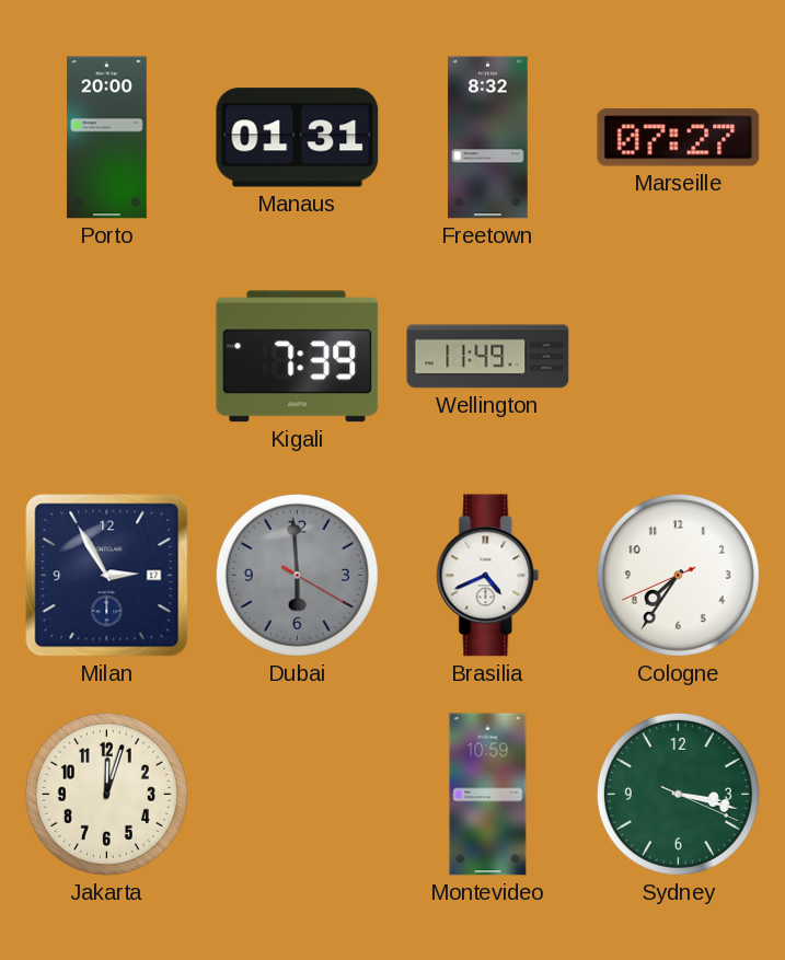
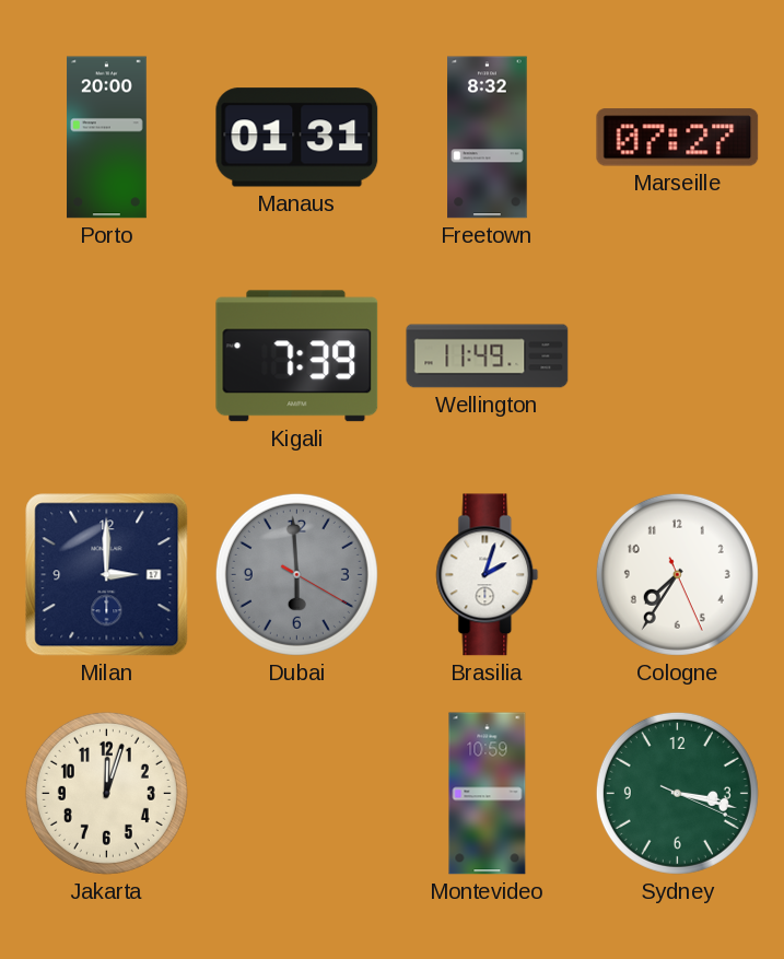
Milan: 2:55 -> 3:00 (107, 575)
Brasilia: 4:41 -> 2:03 (488, 575)
Cologne: 7:35:41 -> 7:35:26 (677, 574)
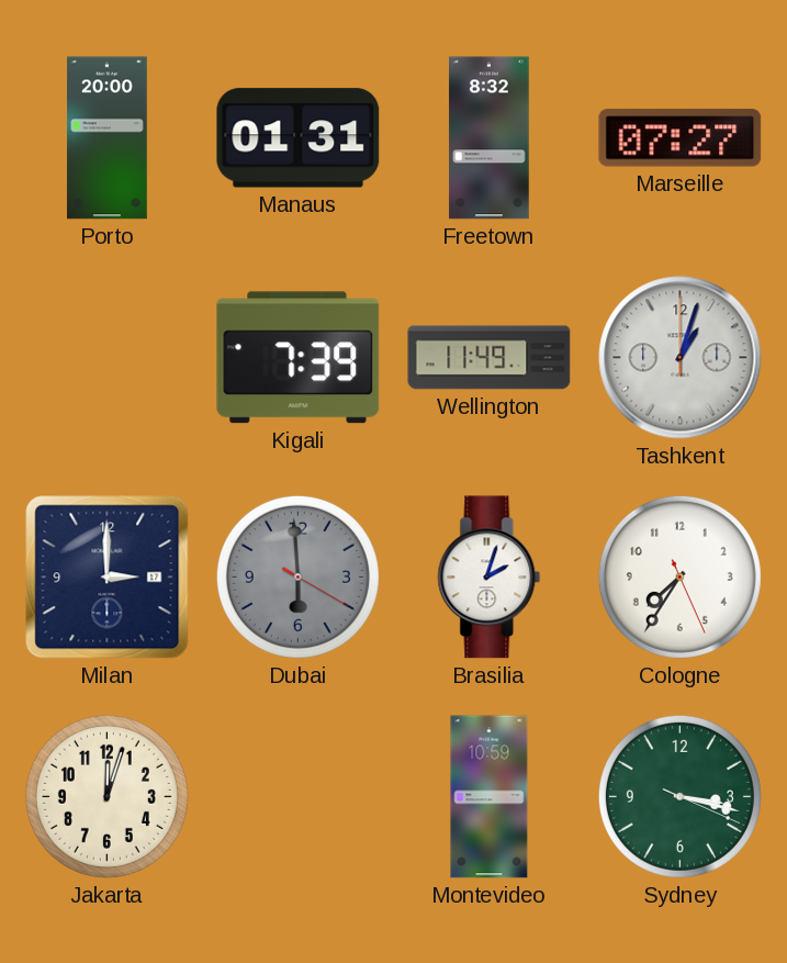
Tashkent: none -> 1:03 (681, 358)
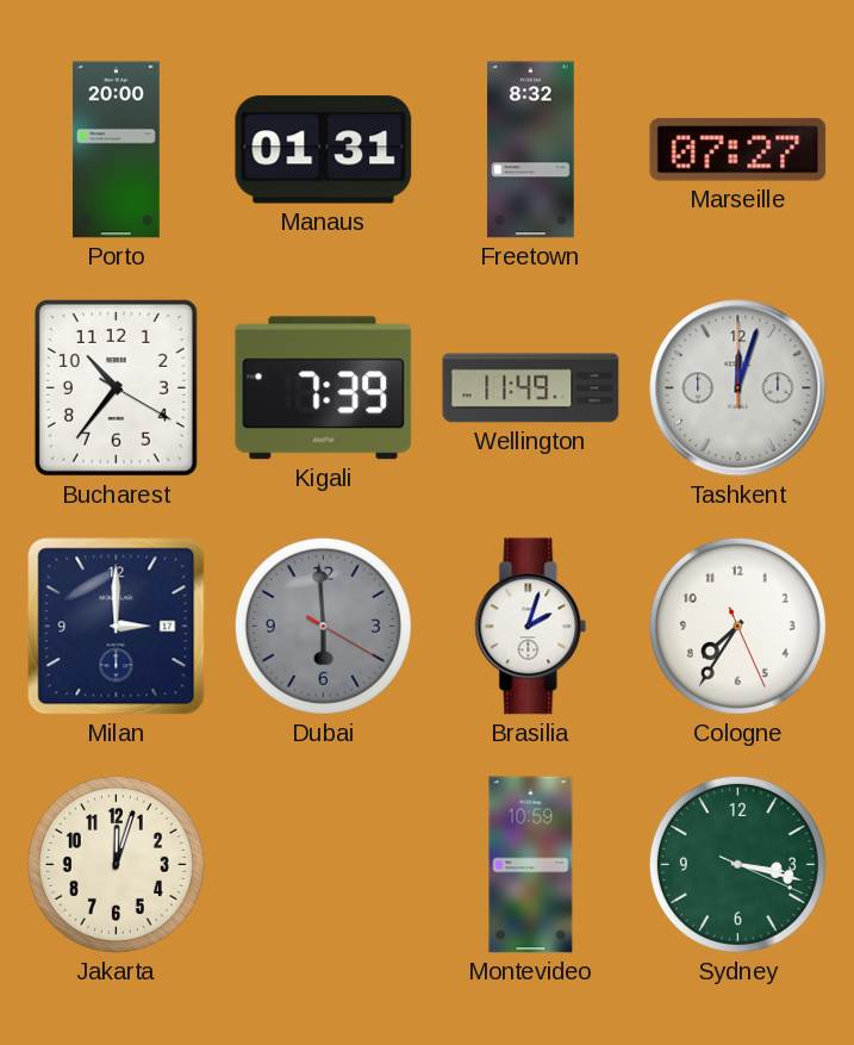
Bucharest: none -> 10:36 (116, 387)
Tashkent: 1:03 -> 12:03 (738, 388)
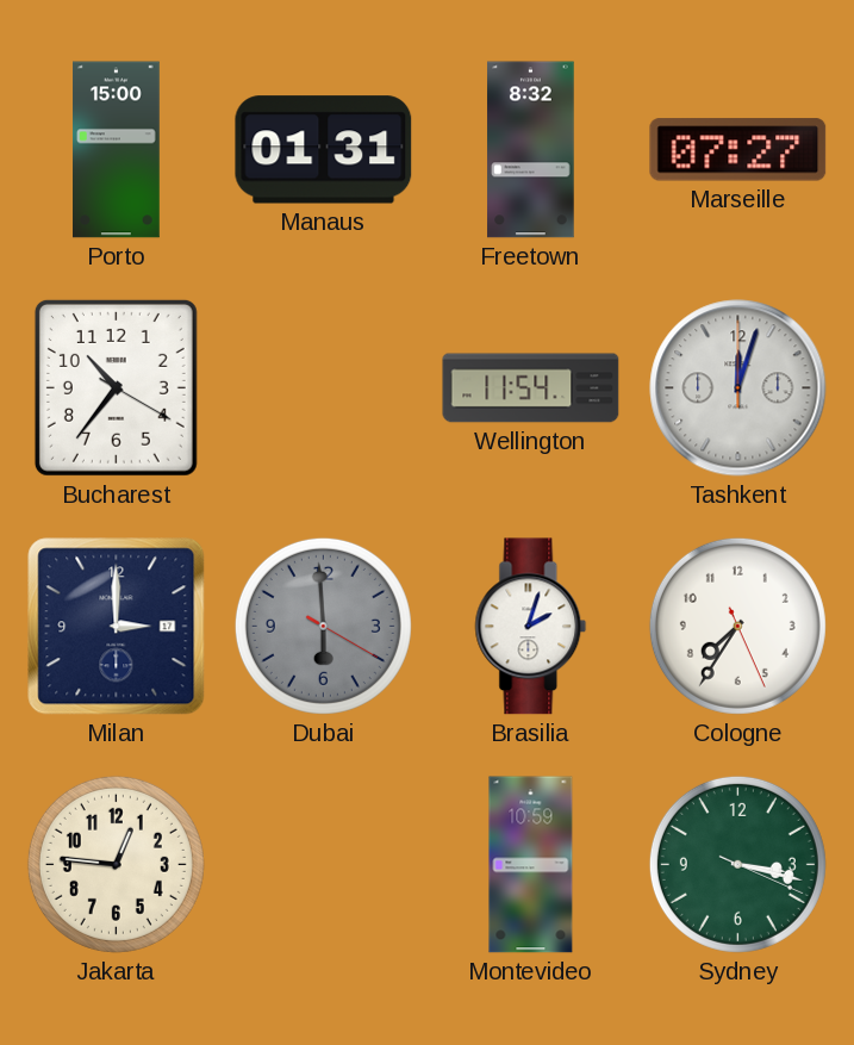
Porto: 20:00 -> 15:00 (117, 150)
Kigali: 7:39 -> none (324, 388)
Wellington: 11:49 -> 11:54 (531, 388)
Jakarta: 12:03 -> 12:46 (116, 864)
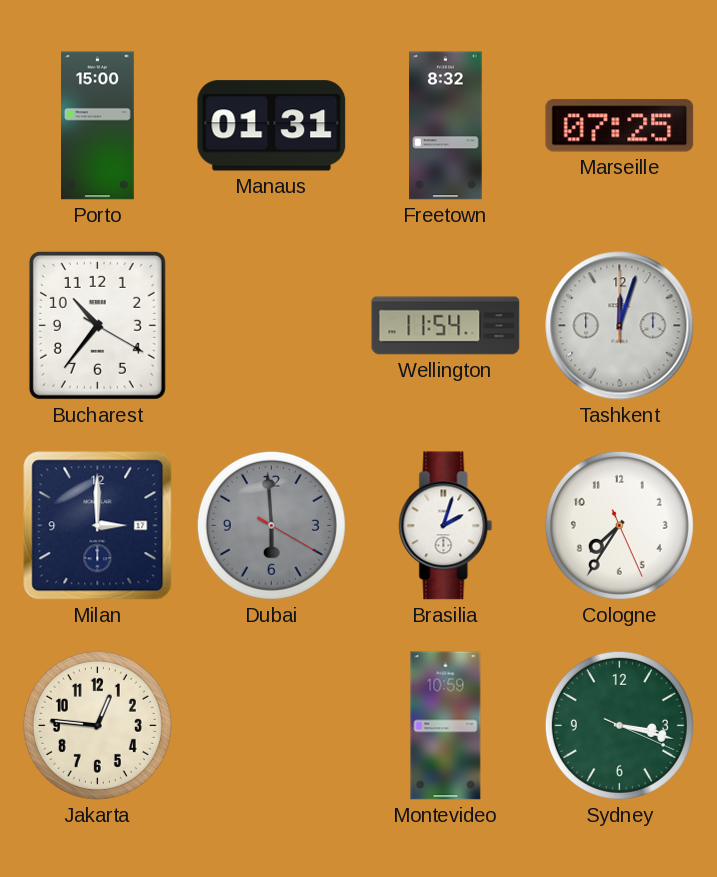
Marseille: 07:27 -> 07:25 (620, 126)
